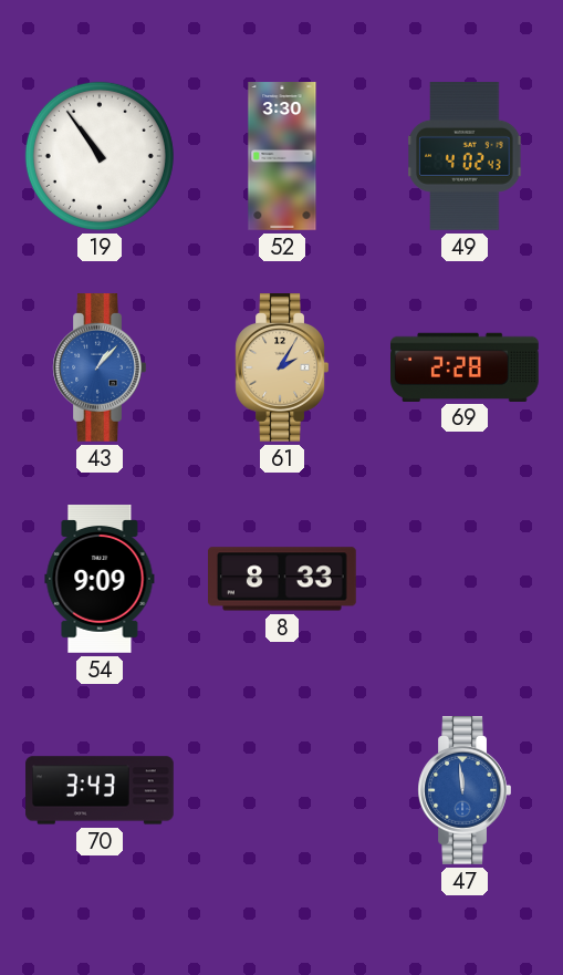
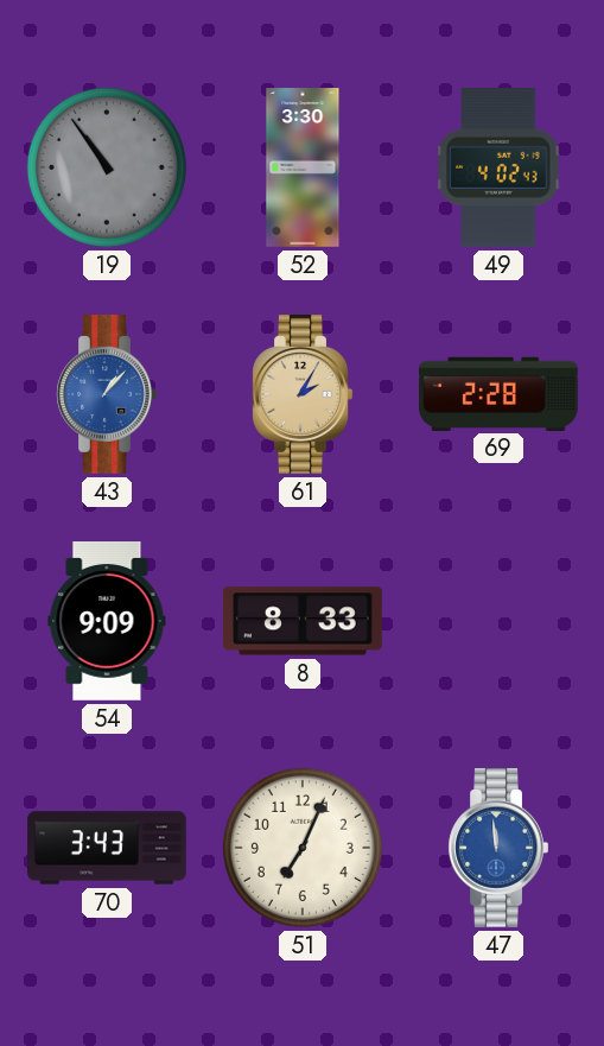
19 dial: white -> grey (107, 167)
51: none -> 7:04 (303, 848)
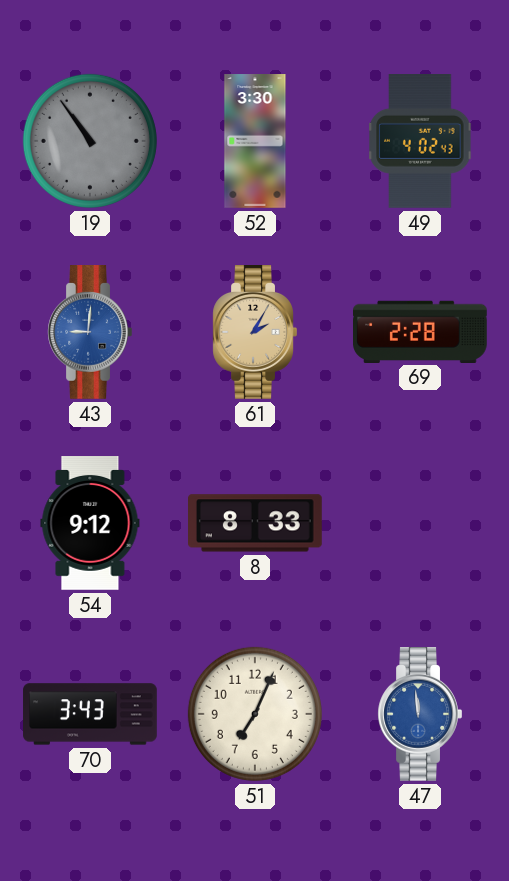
43: 1:07 -> 9:01 (90, 333)
54: 9:09 -> 9:12 (90, 524)
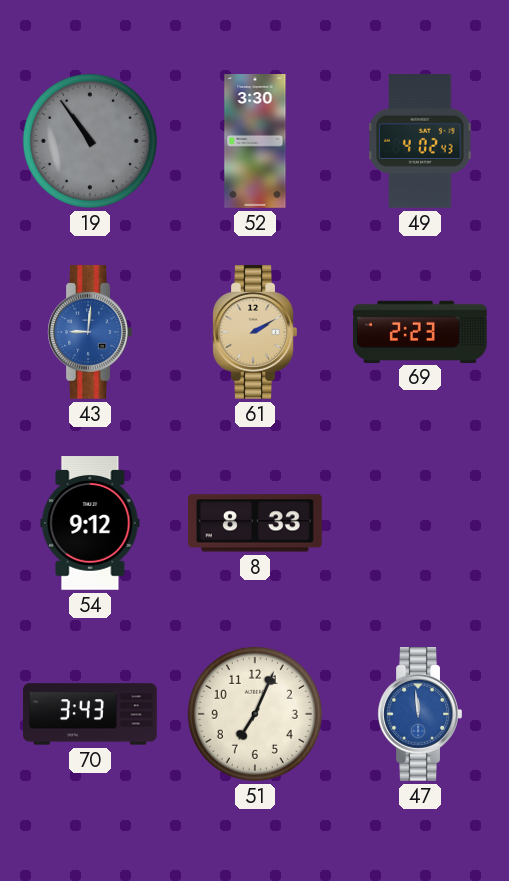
61: 2:05 -> 2:10 (255, 333)
69: 2:28 -> 2:23 (421, 331)
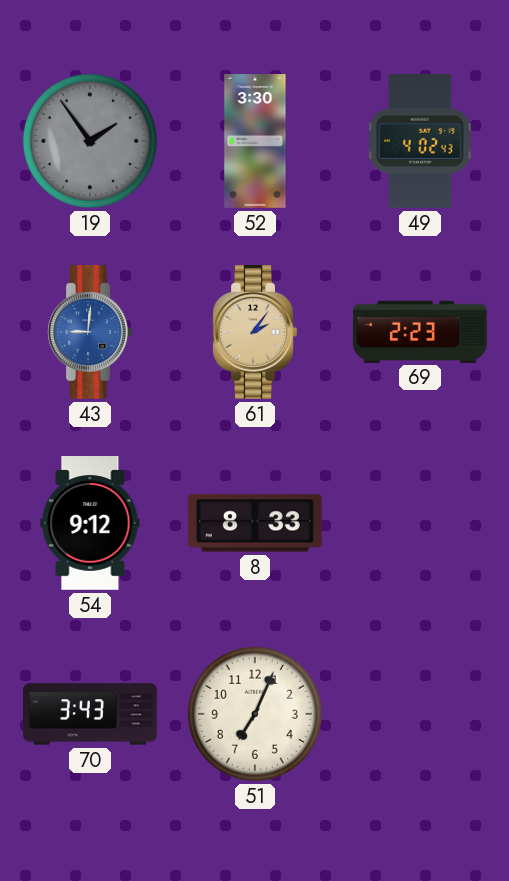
19: 10:54 -> 1:54 (90, 141)
61: 2:10 -> 2:06 (255, 333)
47: 11:59 -> none (420, 715)
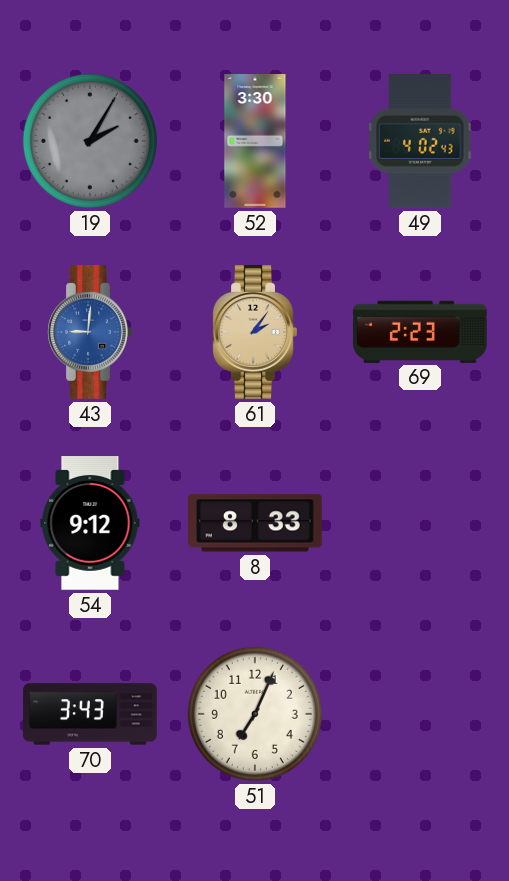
19: 1:54 -> 2:05 (90, 141)
